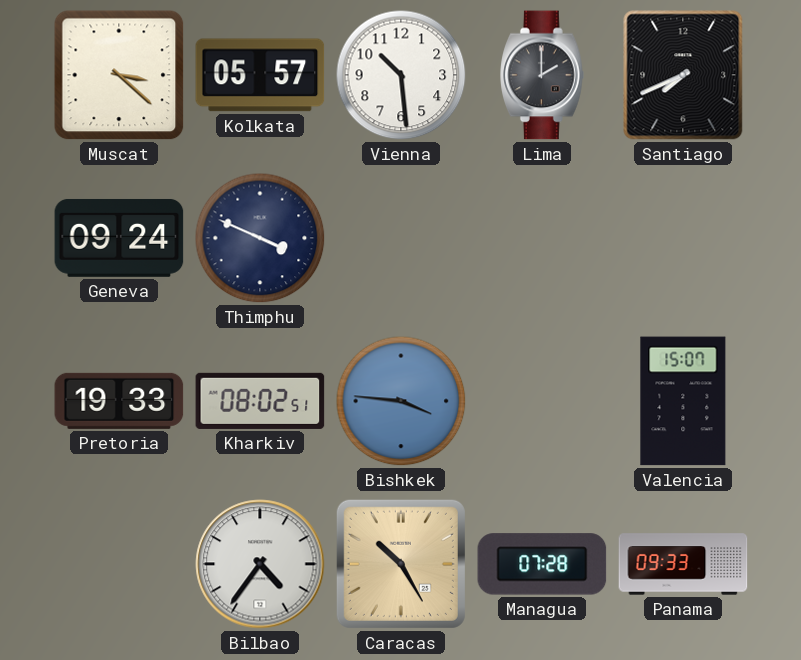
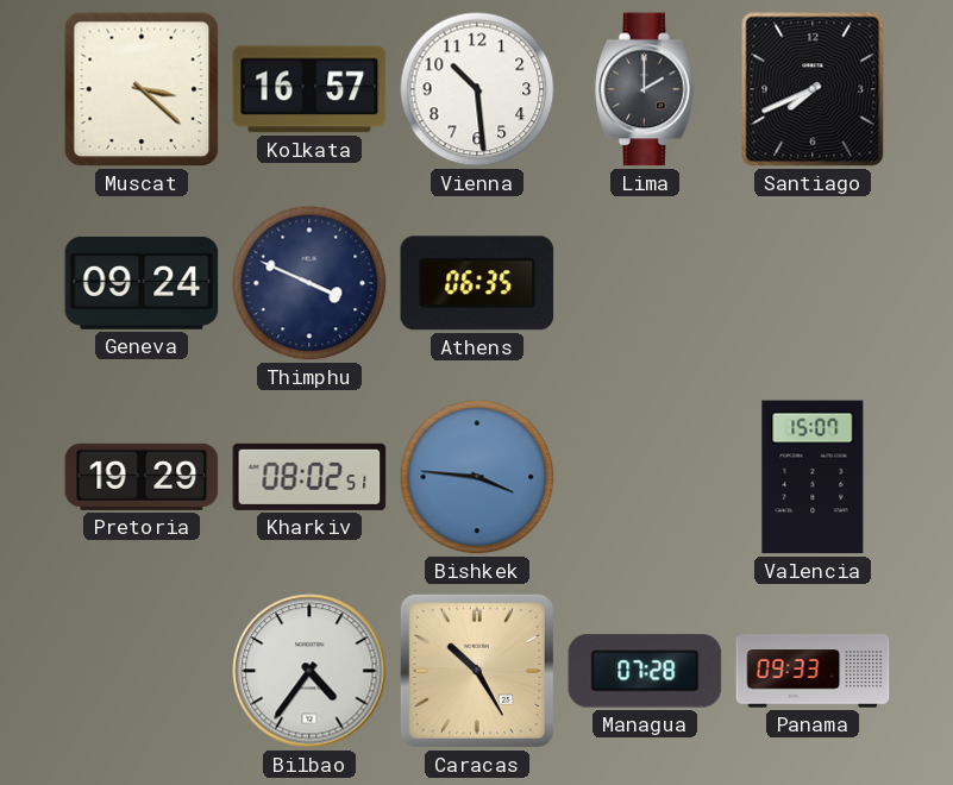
Kolkata: 05:57 -> 16:57 (309, 89)
Athens: none -> 06:35 (477, 283)
Pretoria: 19:33 -> 19:29 (142, 477)
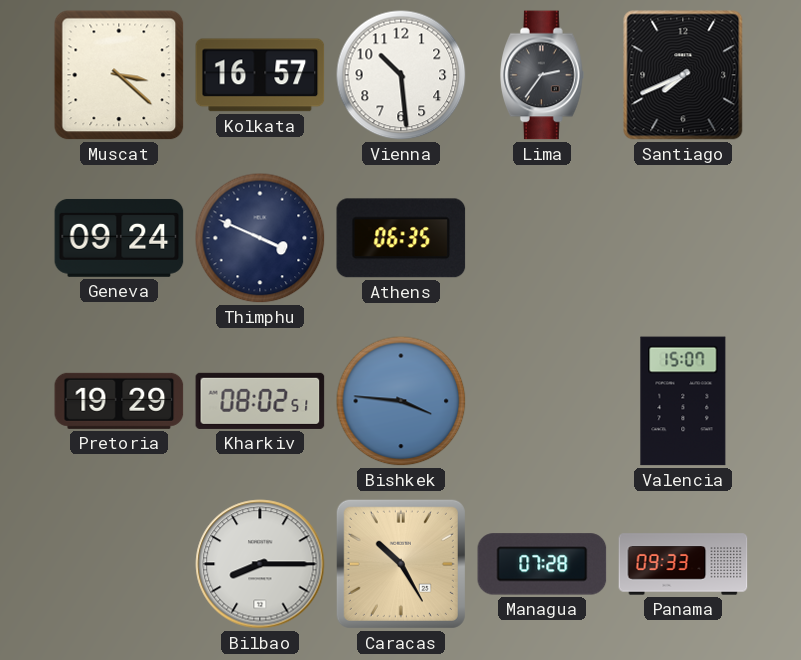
Lima: 2:00 -> 2:36 (542, 75)
Bilbao: 4:36 -> 8:15 (260, 564)
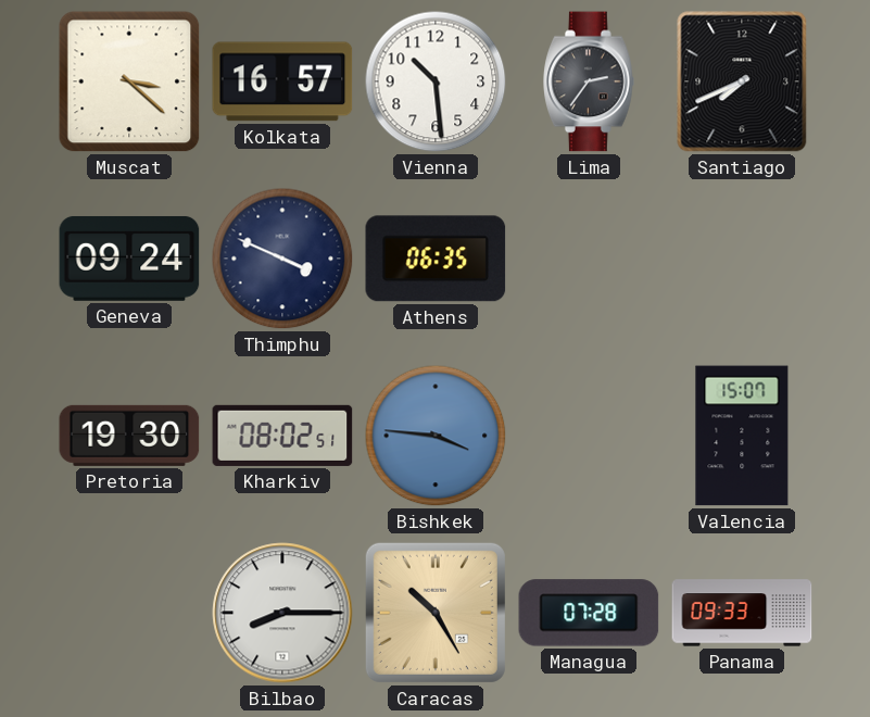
Pretoria: 19:29 -> 19:30 (129, 436)
